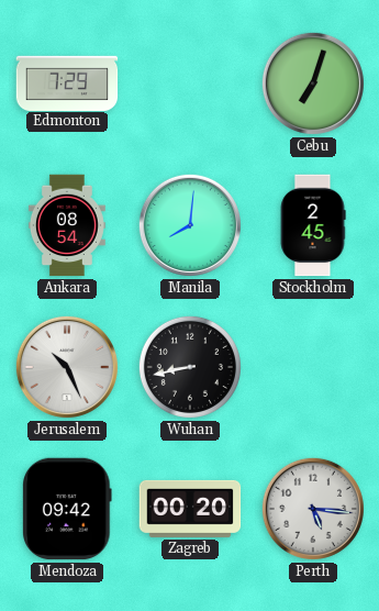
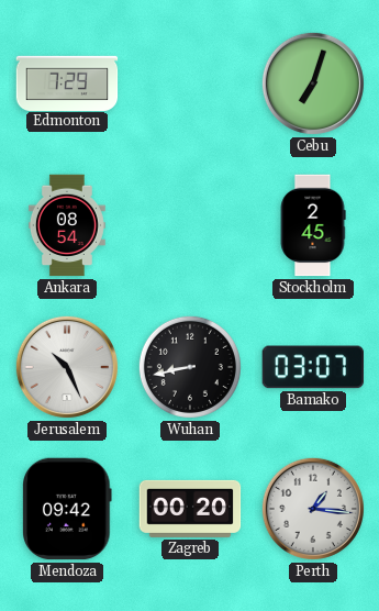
Manila: 8:01 -> none (190, 225)
Bamako: none -> 03:07 (313, 367)
Perth: 5:16 -> 1:16 (313, 509)
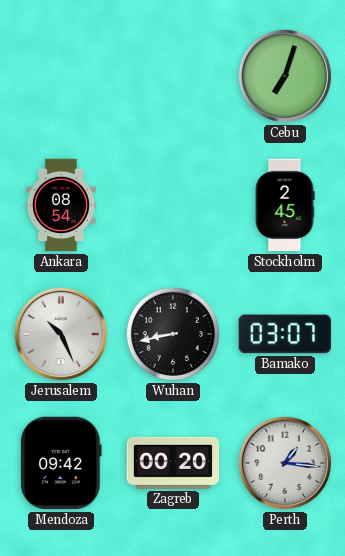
Edmonton: 7:29 -> none (67, 82)
